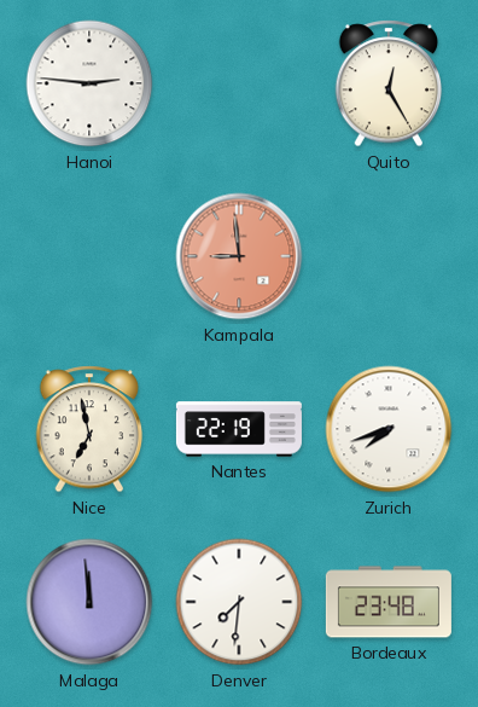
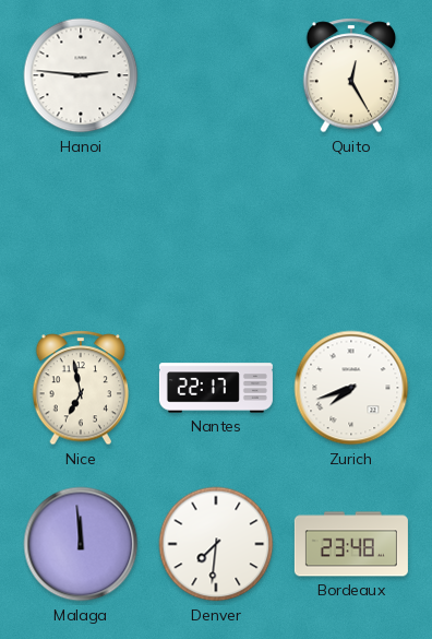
Kampala: 8:59 -> none (239, 256)
Nantes: 22:19 -> 22:17 (216, 388)
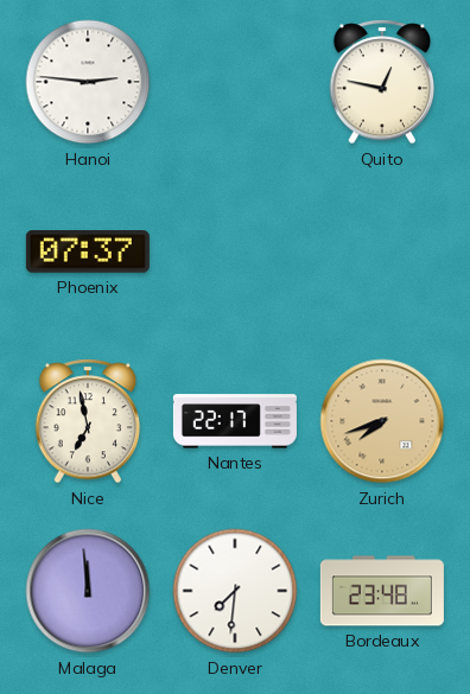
Quito: 12:25 -> 12:47 (382, 82)
Phoenix: none -> 07:37 (88, 253)
Zurich dial: white -> champagne (382, 421)
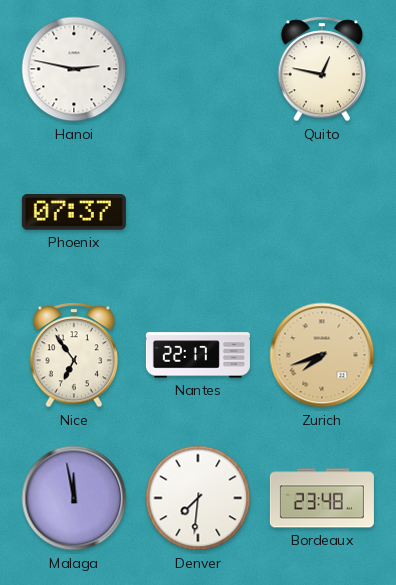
Hanoi: 2:46 -> 2:47 (74, 69)
Nice: 6:58 -> 6:54 (74, 355)
Malaga: 11:59 -> 11:58 (74, 498)
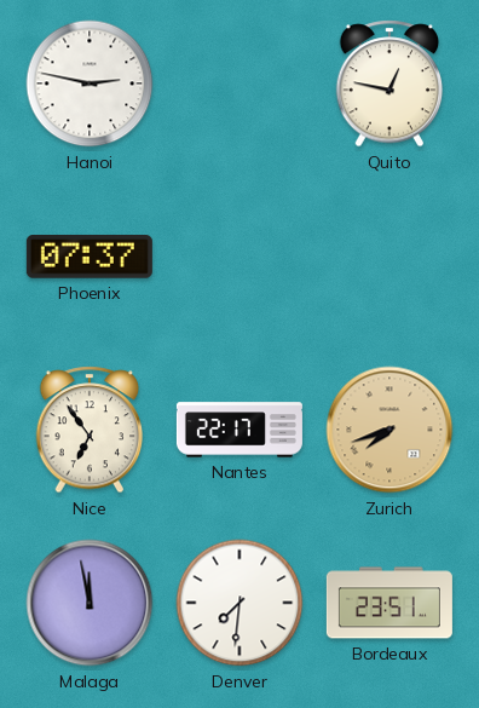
Bordeaux: 23:48 -> 23:51 (389, 603)
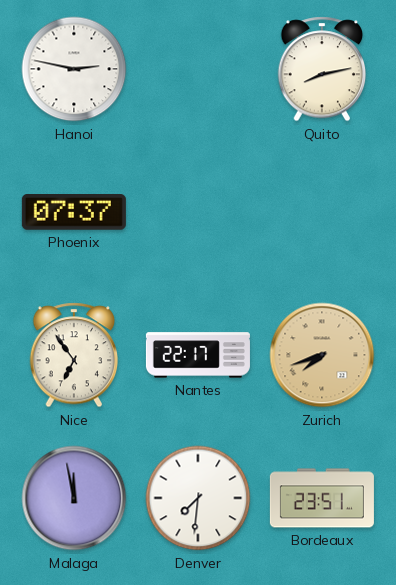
Quito: 12:47 -> 8:13 (322, 69)
